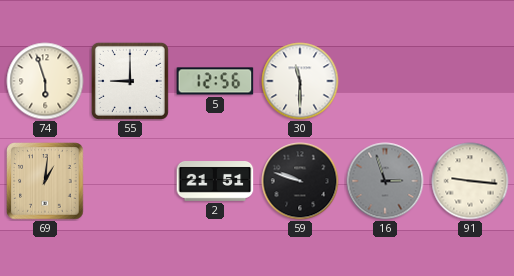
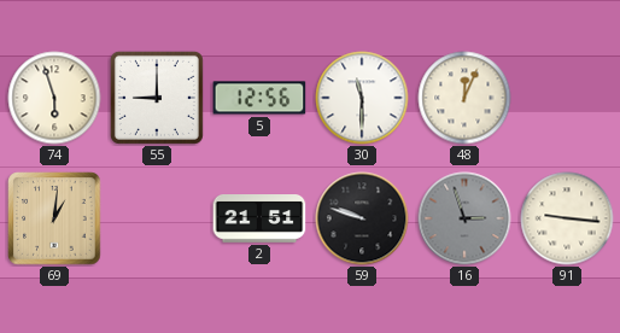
48: none -> 12:04 (464, 98)
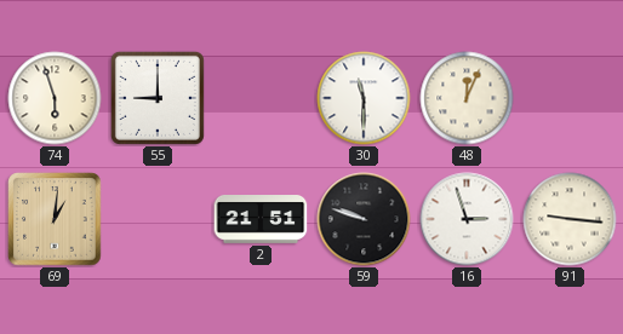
5: 12:56 -> none (259, 98)
16 dial: grey -> white (467, 219)
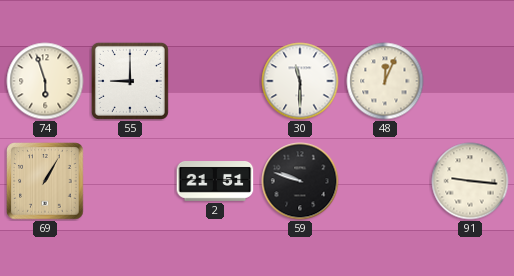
69: 1:01 -> 1:05 (45, 181)
16: 2:57 -> none (467, 219)
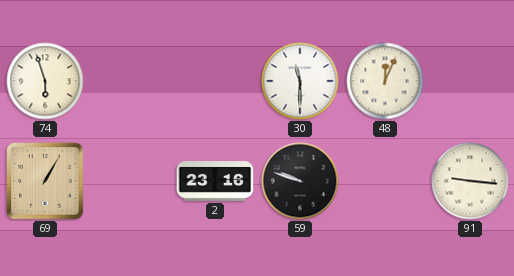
55: 9:00 -> none (130, 81)
2: 21:51 -> 23:16 (215, 182)
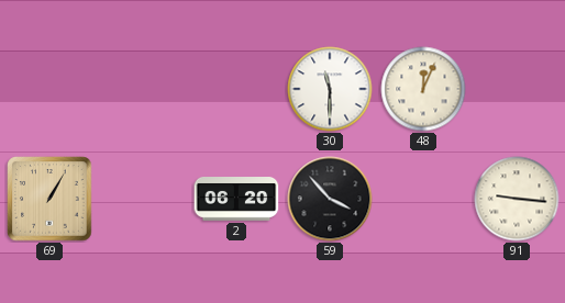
74: 5:57 -> none (45, 81)
2: 23:16 -> 06:20 (236, 200)
59: 9:48 -> 3:53 (330, 199)
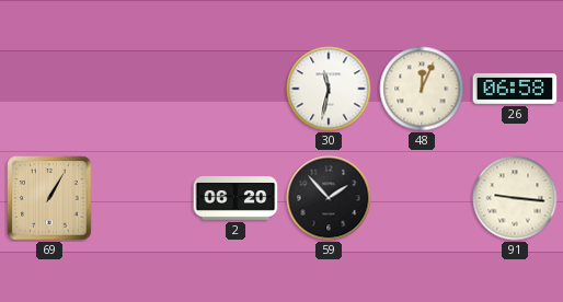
30: 11:30 -> 11:32 (329, 89)
26: none -> 06:58 (515, 89)
59: 3:53 -> 1:53 (329, 198)
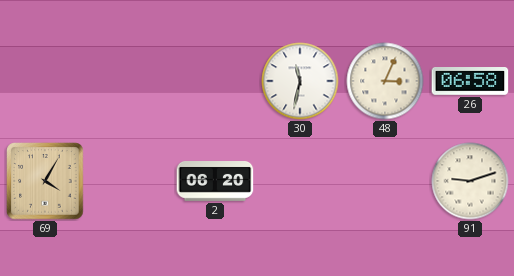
48: 12:04 -> 3:04 (385, 81)
69: 1:05 -> 4:05 (45, 181)
59: 1:53 -> none (329, 198)
91: 9:16 -> 9:12 (470, 181)
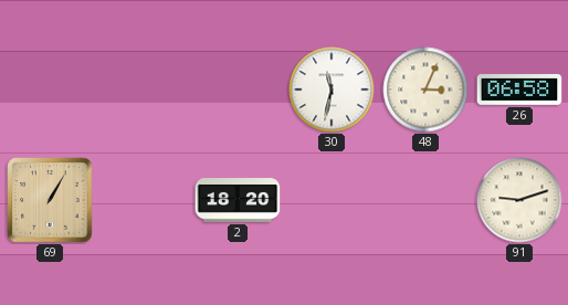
69: 4:05 -> 1:05 (50, 200)
2: 06:20 -> 18:20 (238, 201)
